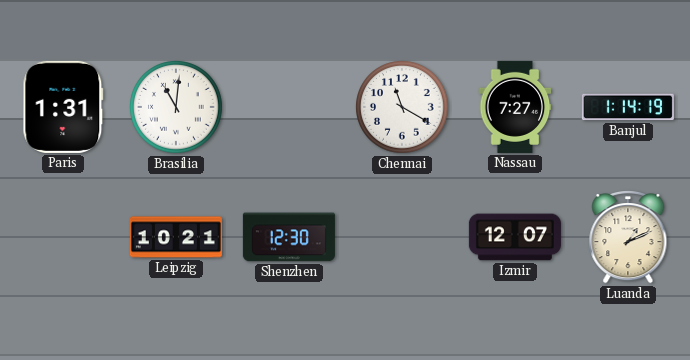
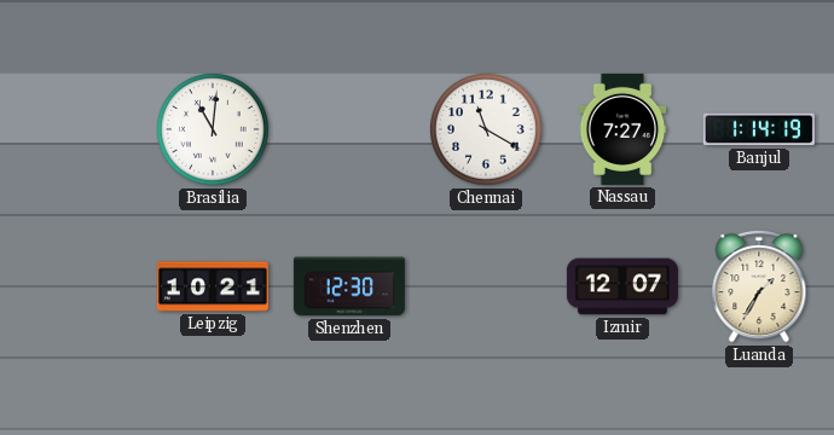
Paris: 1:31 -> none (63, 107)
Luanda: 1:11 -> 1:35 (759, 288)
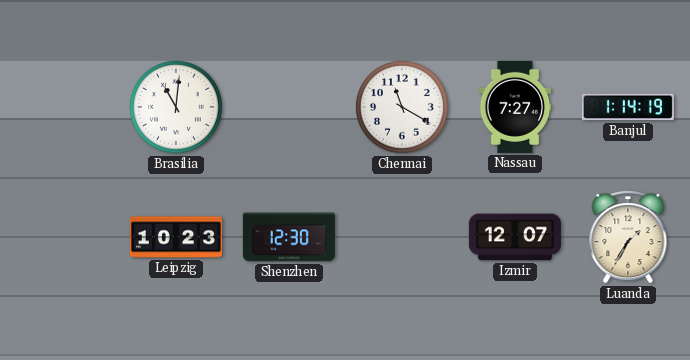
Leipzig: 10:21 -> 10:23 (176, 237)
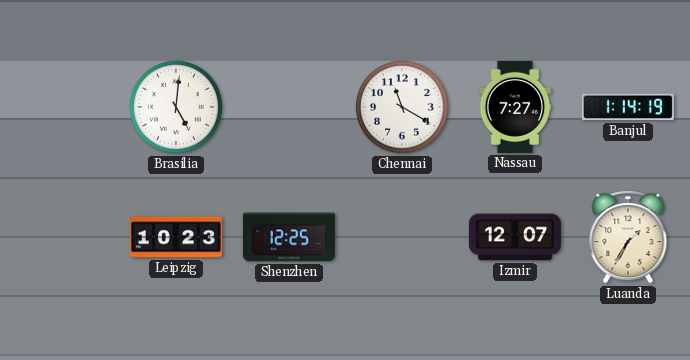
Brasilia: 11:01 -> 5:01 (177, 108)
Shenzhen: 12:30 -> 12:25 (289, 237)
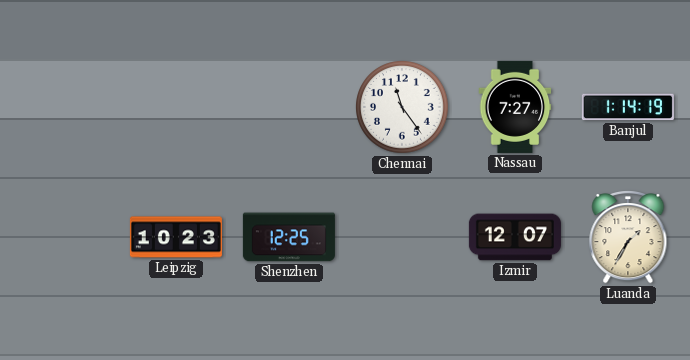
Brasilia: 5:01 -> none (177, 108)
Chennai: 11:20 -> 11:24 (403, 108)
